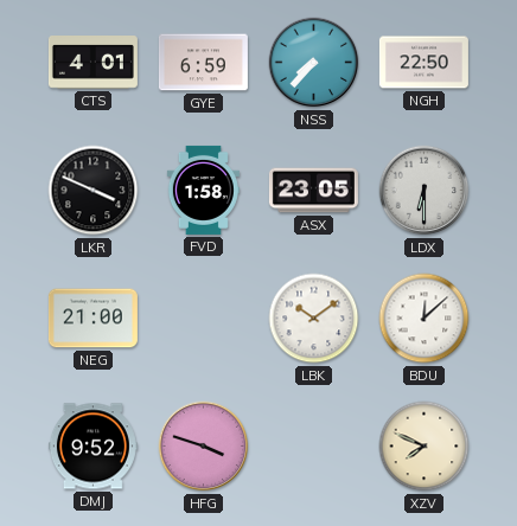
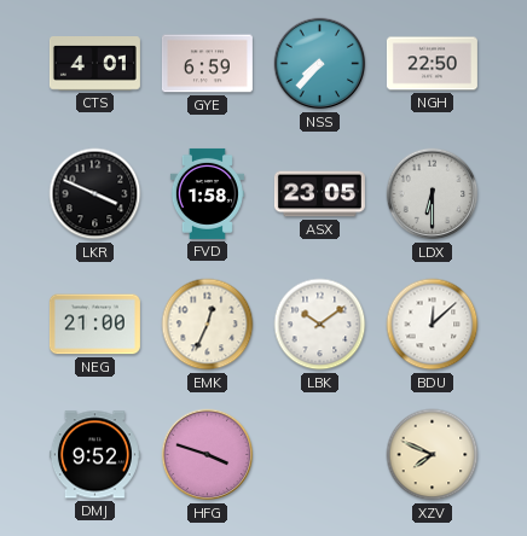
EMK: none -> 12:34 (208, 325)
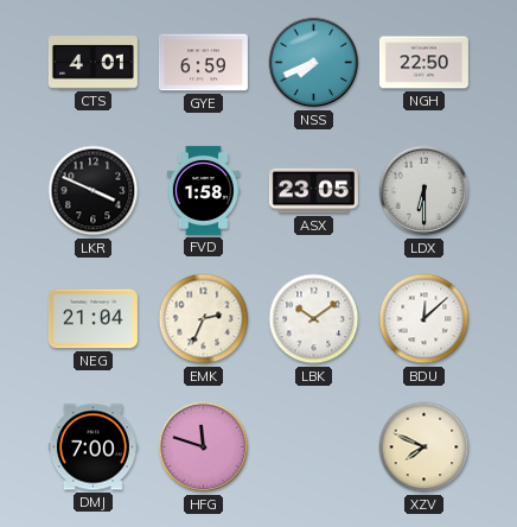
NSS: 7:37 -> 7:41 (314, 63)
NEG: 21:00 -> 21:04 (92, 319)
EMK: 12:34 -> 2:34 (204, 319)
DMJ: 9:52 -> 7:00 (92, 447)
HFG: 3:48 -> 11:48 (204, 447)
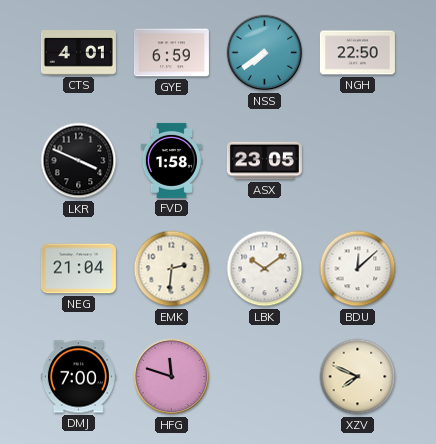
NSS: 7:41 -> 7:39 (265, 53)
LDX: 6:30 -> none (425, 191)
EMK: 2:34 -> 2:31 (172, 269)
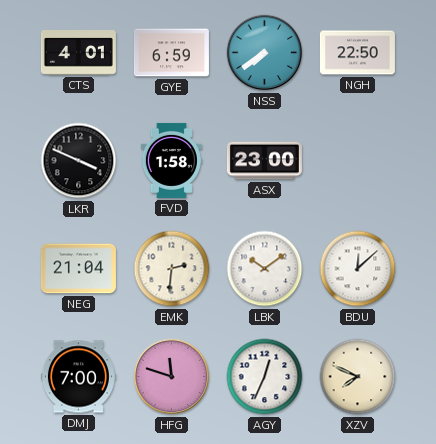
ASX: 23:05 -> 23:00 (264, 161)
AGY: none -> 12:34 (265, 377)
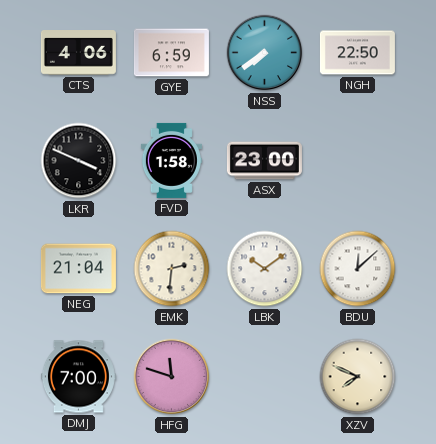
CTS: 4:01 -> 4:06 (78, 53)
AGY: 12:34 -> none (265, 377)
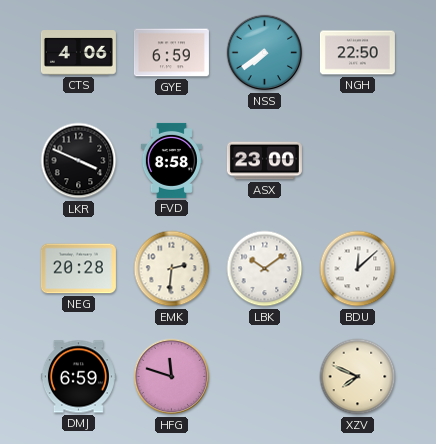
FVD: 1:58 -> 8:58 (171, 160)
NEG: 21:04 -> 20:28 (78, 269)
DMJ: 7:00 -> 6:59 (78, 377)
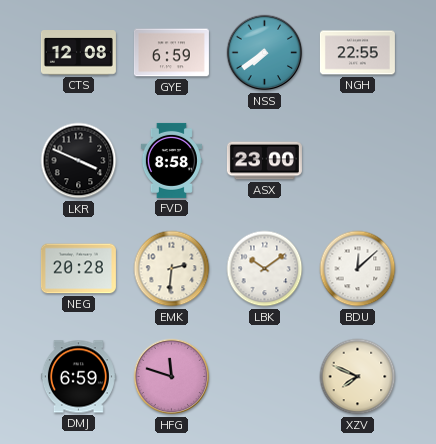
CTS: 4:06 -> 12:08 (78, 53)
NGH: 22:50 -> 22:55 (357, 53)
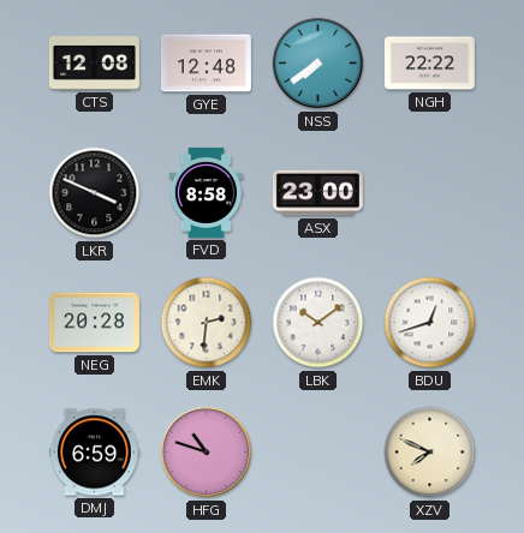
GYE: 6:59 -> 12:48 (206, 64)
NGH: 22:55 -> 22:22 (429, 64)
BDU: 12:08 -> 12:42 (430, 323)
HFG: 11:48 -> 10:48 (207, 453)
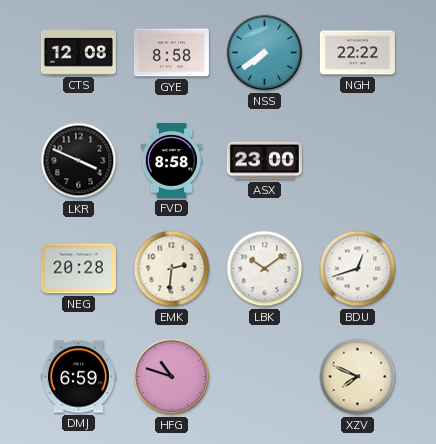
GYE: 12:48 -> 8:58 (171, 53)
